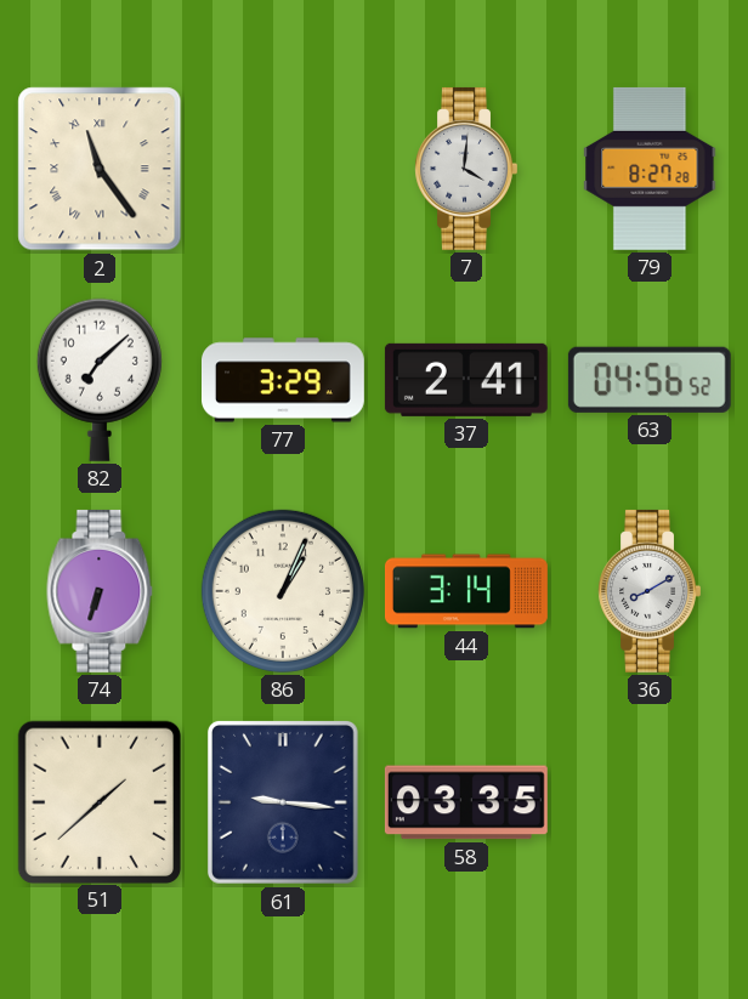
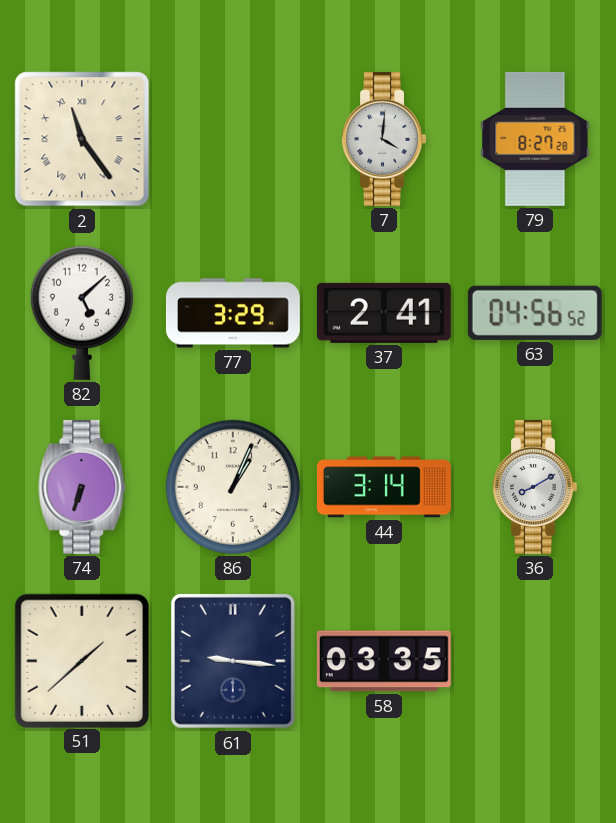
82: 7:08 -> 5:08 (82, 313)
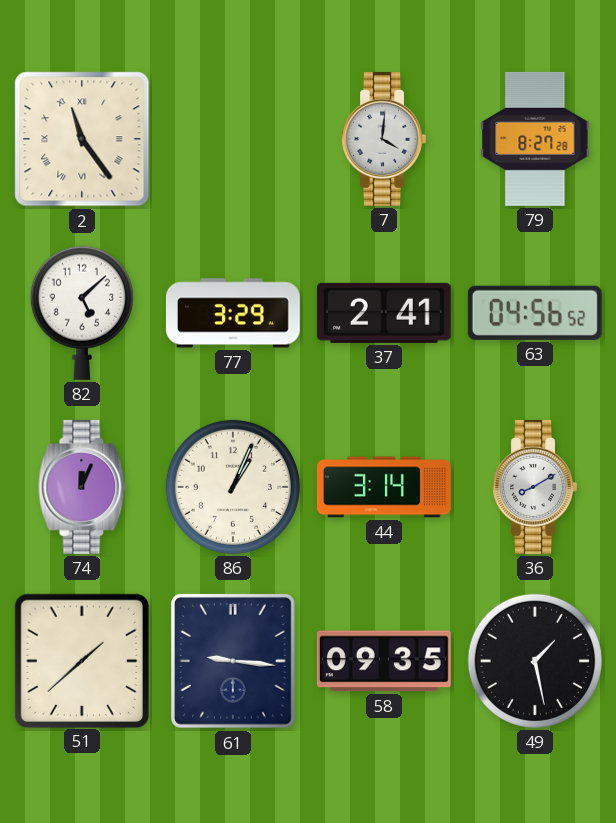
74: 6:33 -> 12:04 (82, 487)
58: 03:35 -> 09:35 (384, 661)
49: none -> 1:28 (535, 661)
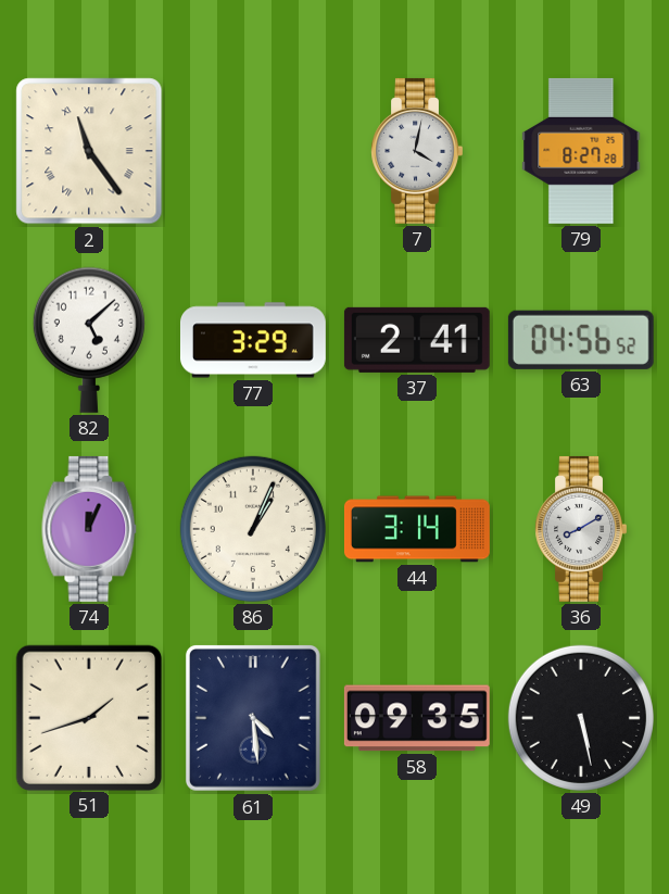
7: 4:01 -> 4:02 (416, 151)
51: 1:38 -> 1:42 (88, 717)
61: 9:16 -> 4:29 (253, 719)
49: 1:28 -> 5:28 (581, 718)
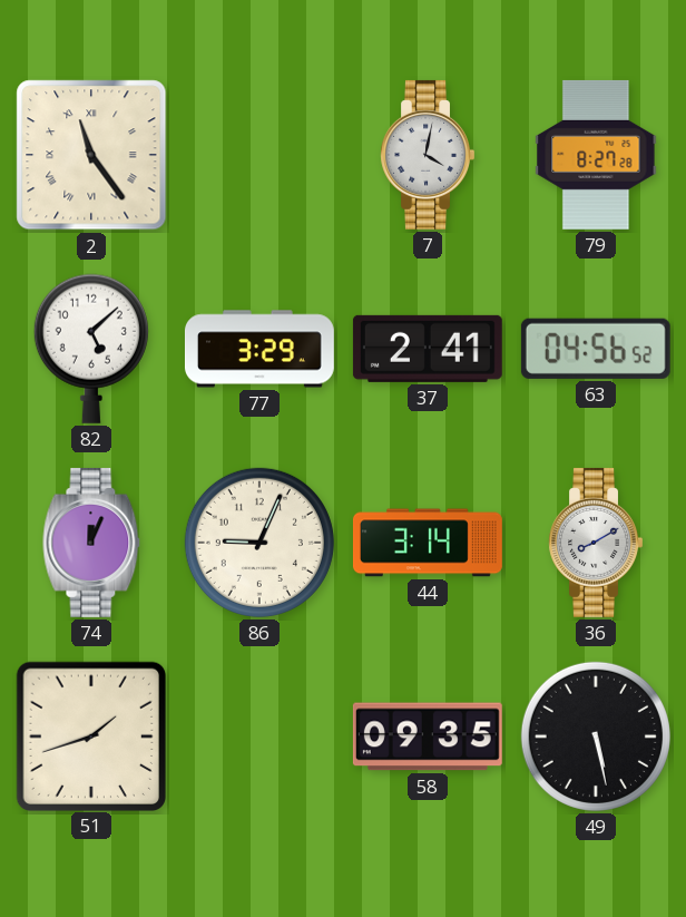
86: 1:04 -> 9:04 (259, 543)
61: 4:29 -> none (253, 719)
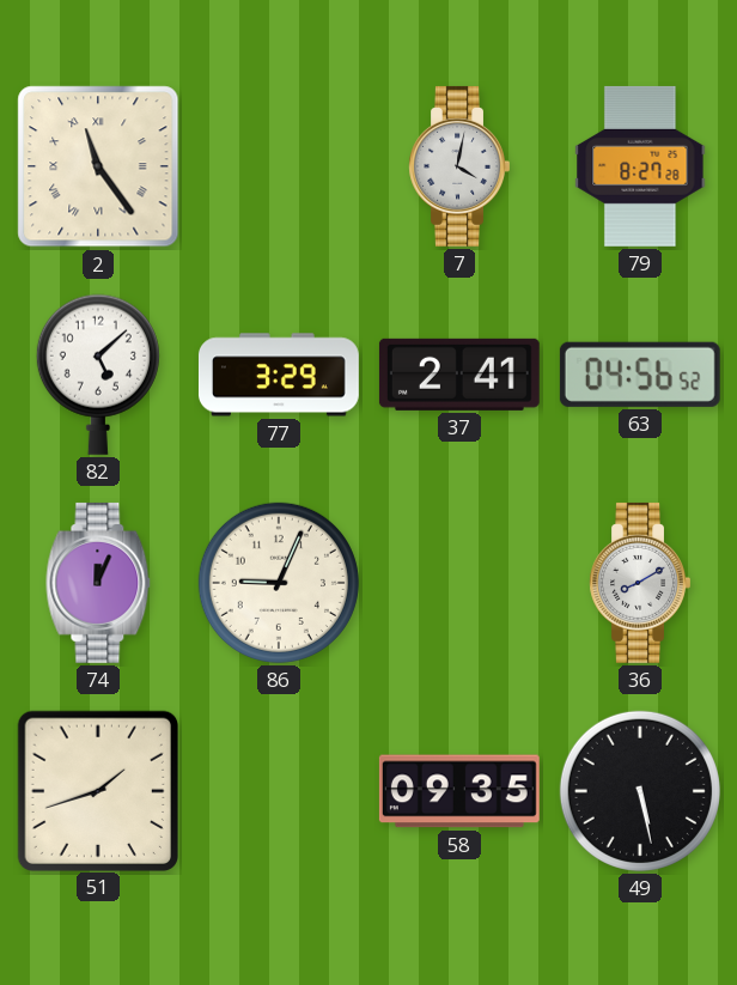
44: 3:14 -> none (428, 543)
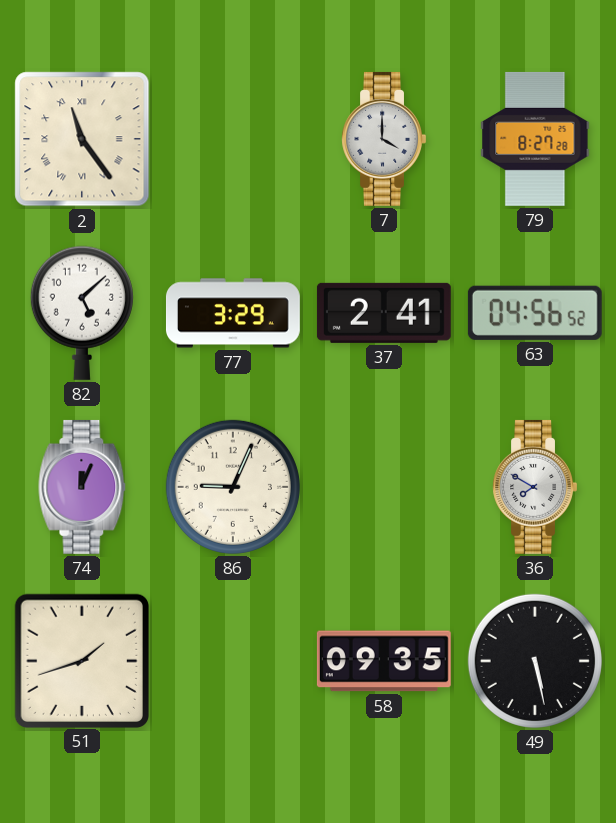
7: 4:02 -> 4:00 (383, 139)
36: 8:10 -> 7:50 (534, 487)
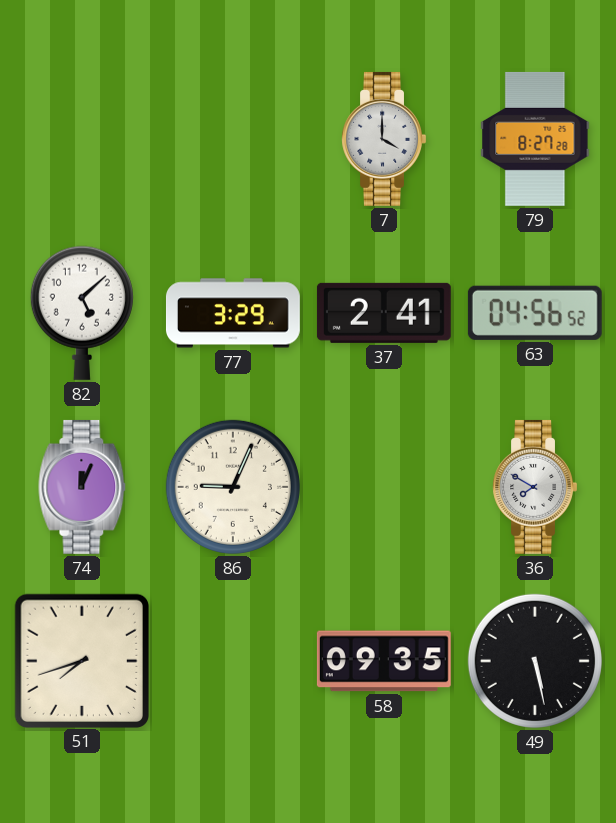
2: 11:24 -> none (82, 139)
51: 1:42 -> 7:42 (81, 660)
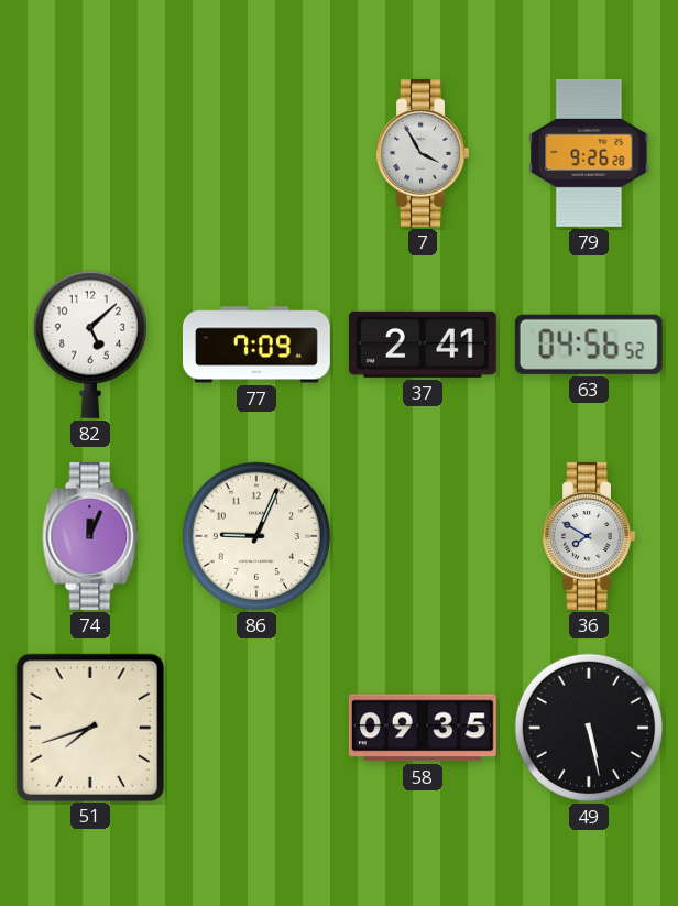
7: 4:00 -> 3:55 (422, 153)
79: 8:27 -> 9:26 (589, 153)
77: 3:29 -> 7:09 (256, 345)
